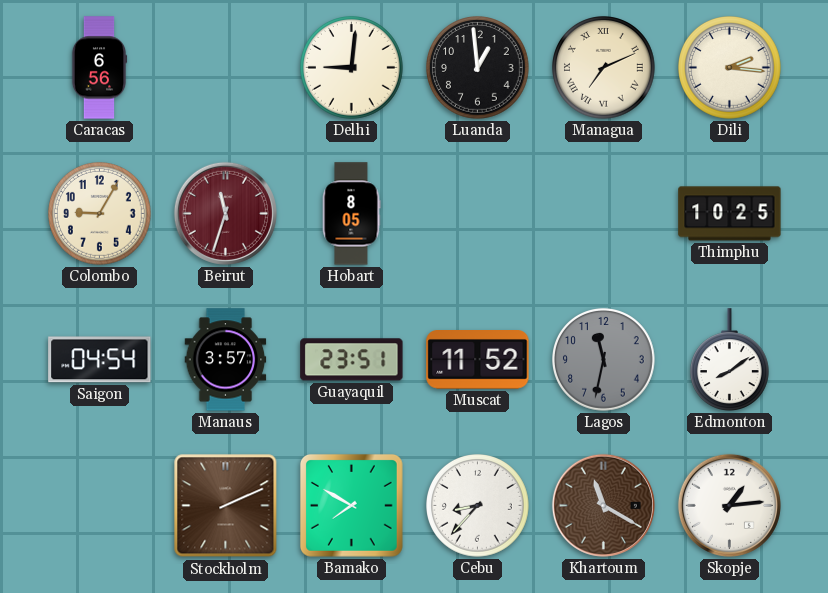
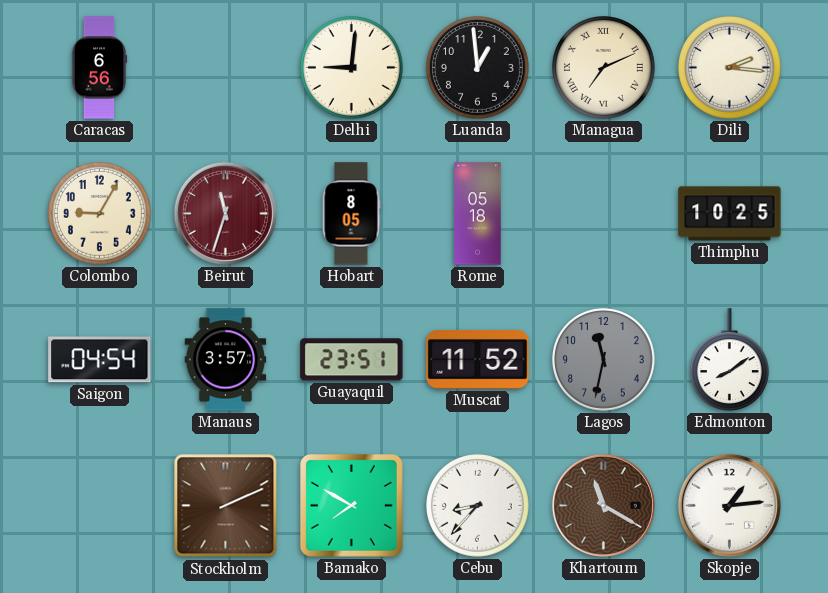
Rome: none -> 05:18 (478, 214)
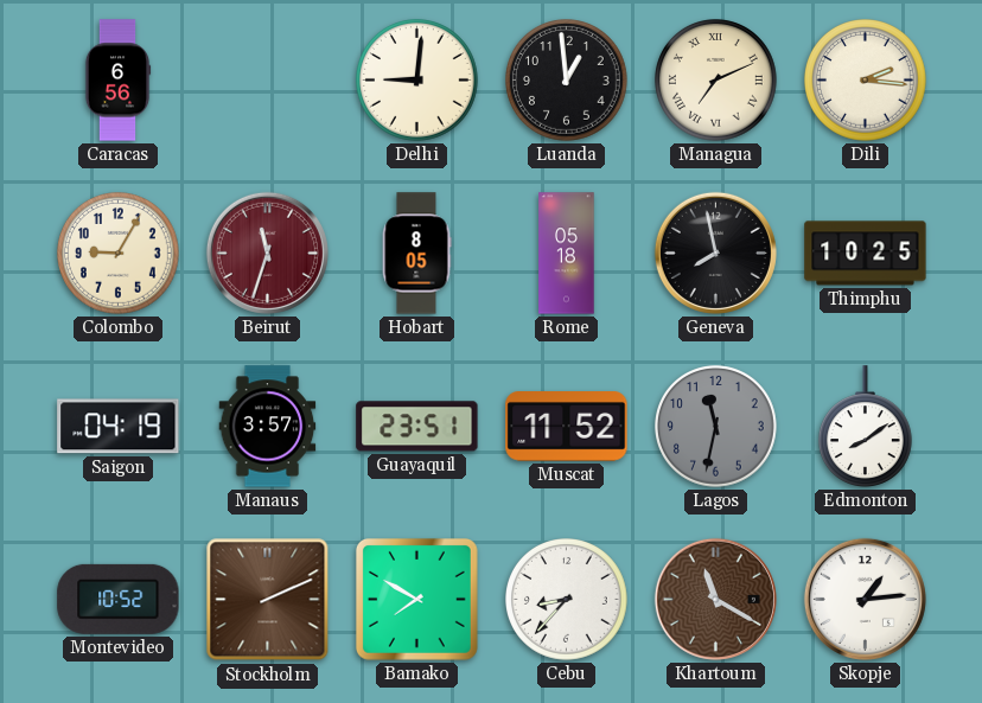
Geneva: none -> 7:58 (715, 253)
Saigon: 04:54 -> 04:19 (119, 427)
Montevideo: none -> 10:52 (119, 599)
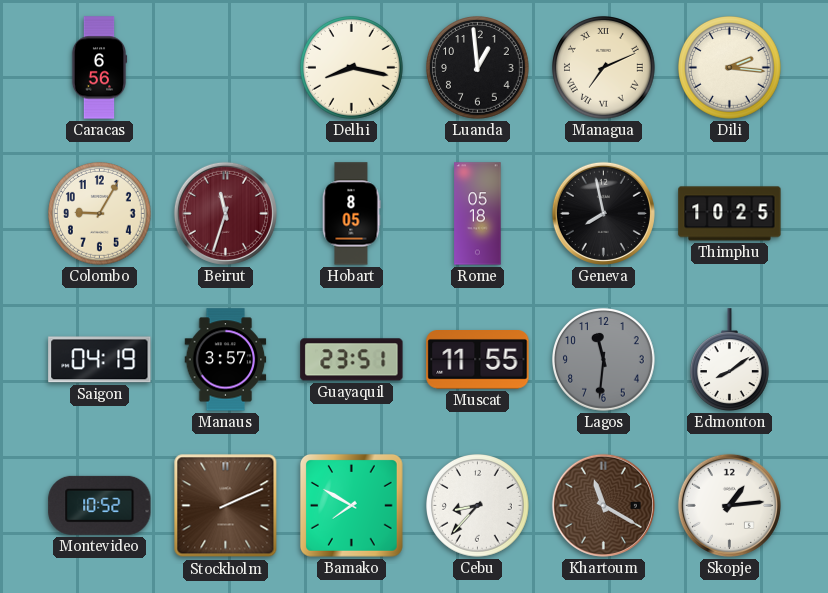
Delhi: 9:01 -> 8:17 (352, 68)
Muscat: 11:52 -> 11:55 (478, 360)
Lagos: 11:32 -> 11:31 (604, 360)
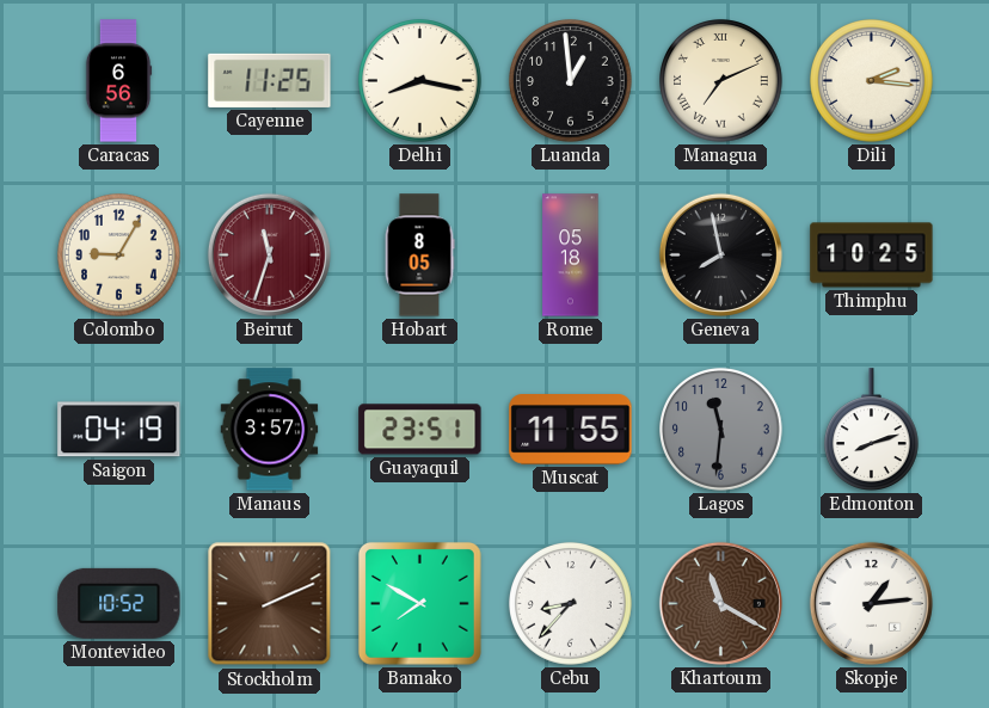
Cayenne: none -> 11:25 (270, 80)
Edmonton: 8:09 -> 8:12 (871, 430)
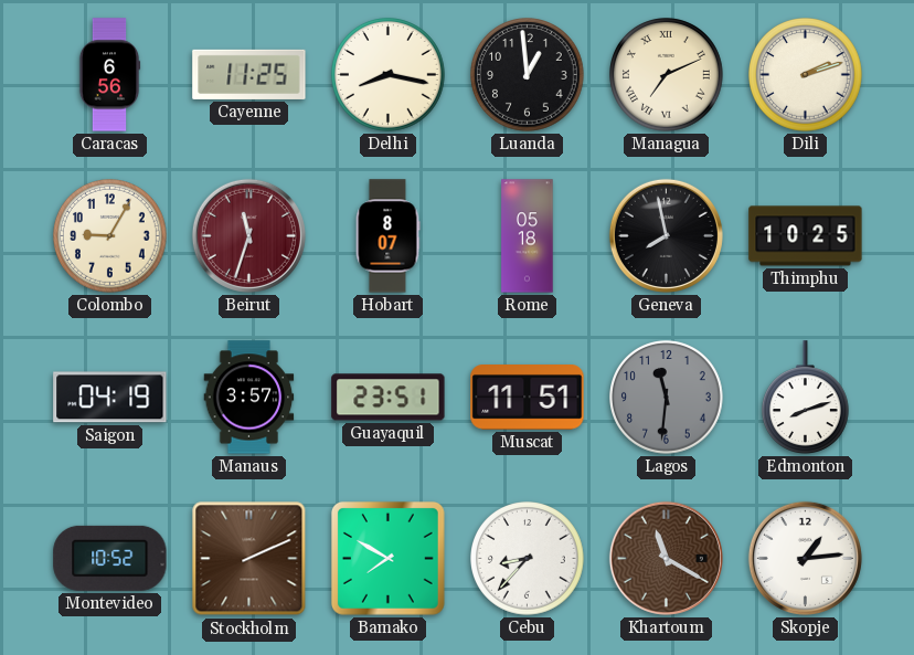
Dili: 2:16 -> 2:12 (806, 75)
Hobart: 8:05 -> 8:07 (387, 236)
Muscat: 11:55 -> 11:51 (528, 398)
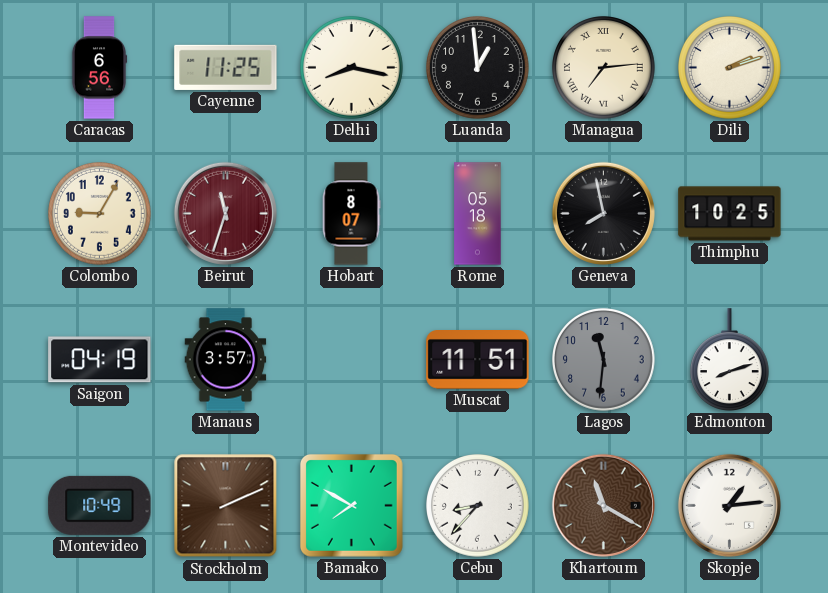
Managua: 7:11 -> 7:14 (604, 68)
Guayaquil: 23:51 -> none (389, 398)
Montevideo: 10:52 -> 10:49 (100, 505)
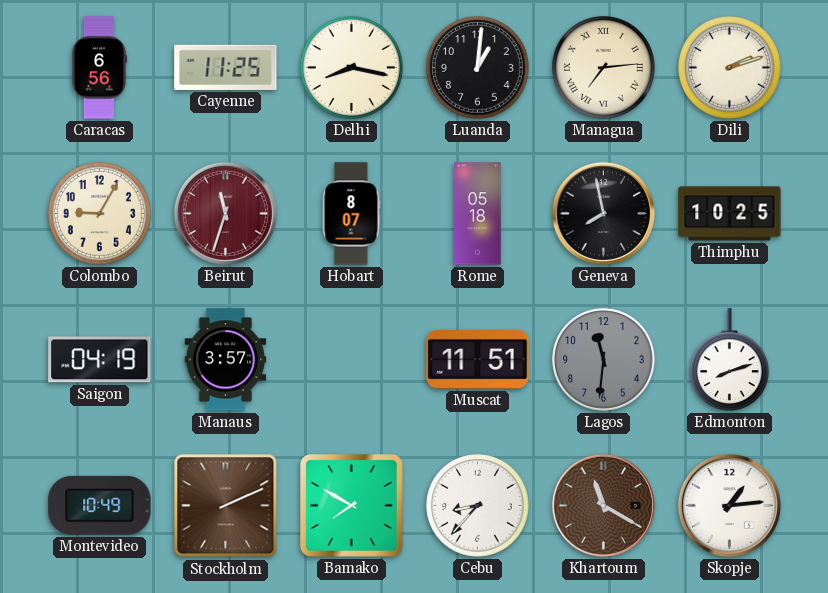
Luanda: 12:59 -> 1:01 (478, 68)
